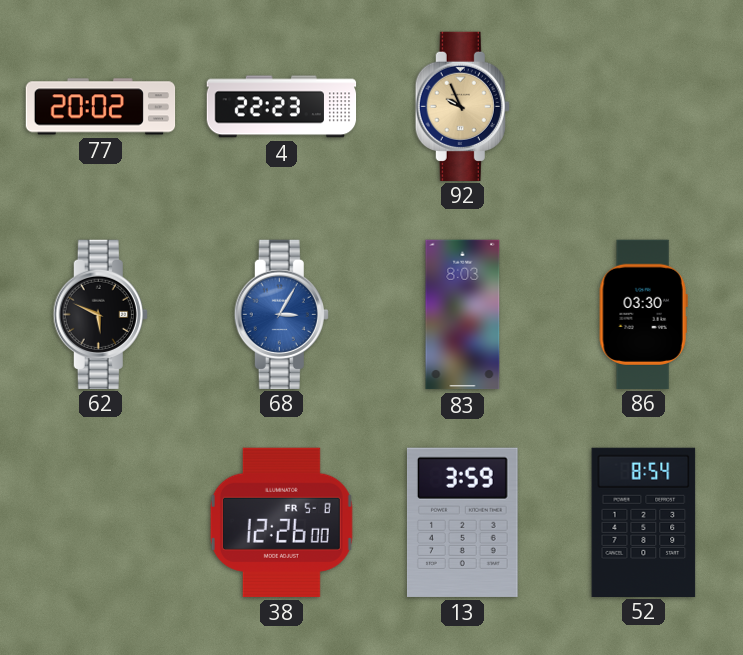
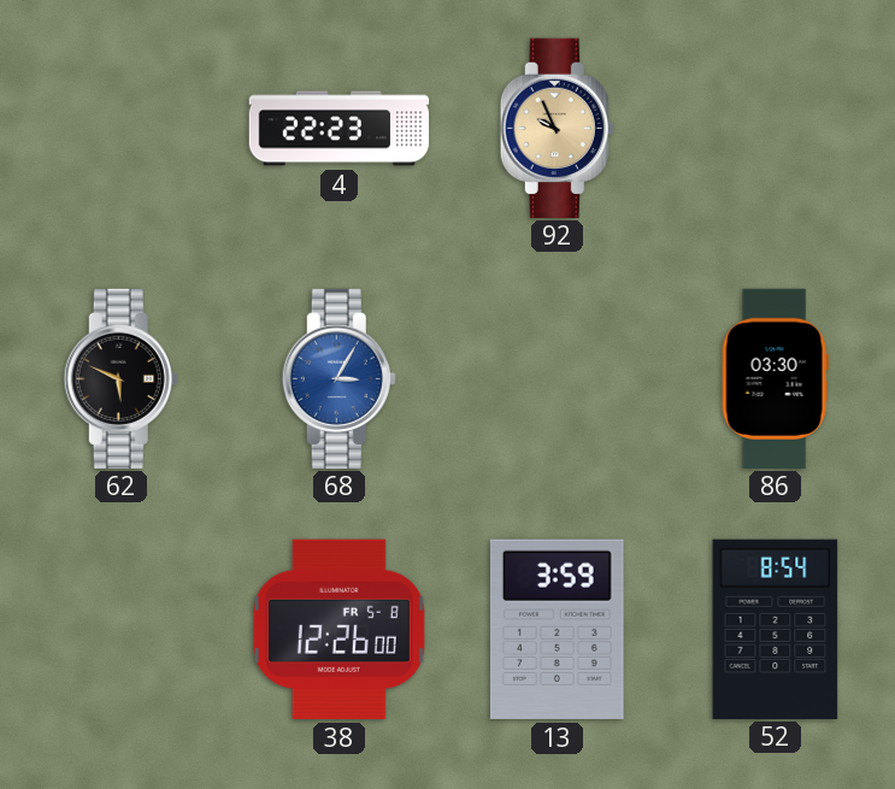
77: 20:02 -> none (101, 107)
83: 8:03 -> none (463, 315)
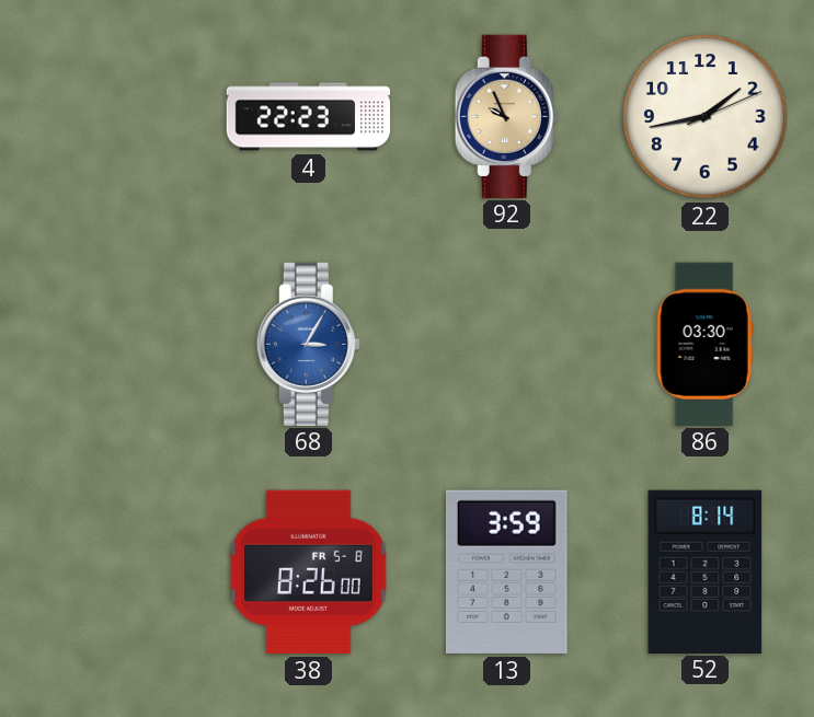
22: none -> 1:43 (706, 117)
62: 5:49 -> none (120, 378)
38: 12:26 -> 8:26 (308, 571)
52: 8:54 -> 8:14 (706, 571)
